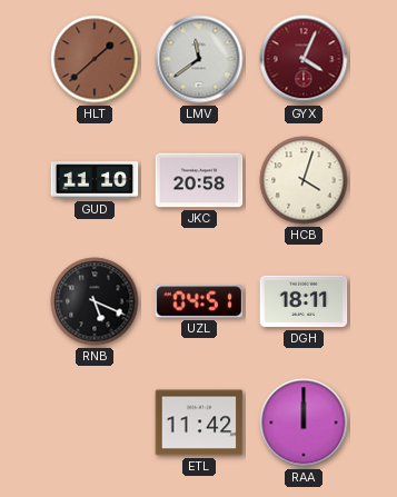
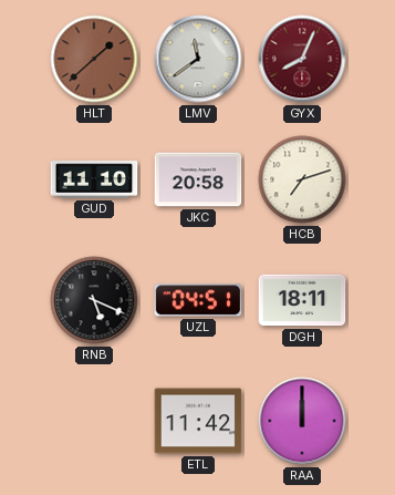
GYX: 4:04 -> 8:04 (302, 59)
HCB: 4:03 -> 7:12 (302, 179)
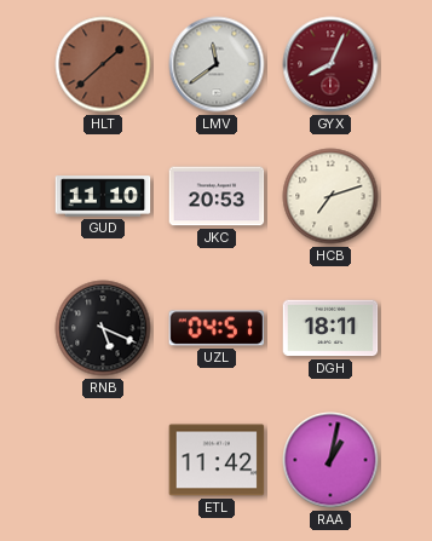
JKC: 20:58 -> 20:53 (217, 196)
RAA: 12:00 -> 1:02 (330, 460)
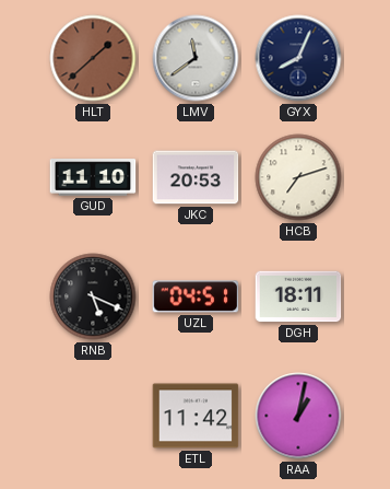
GYX dial: burgundy -> navy (298, 58)
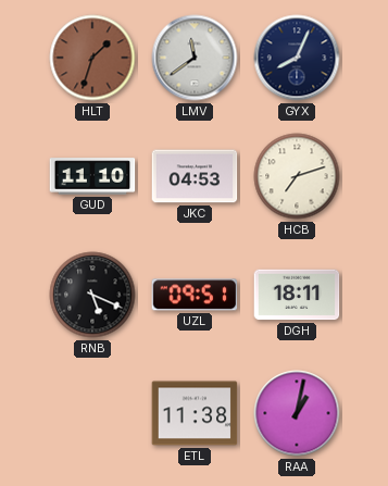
HLT: 1:38 -> 1:33 (92, 58)
JKC: 20:53 -> 04:53 (195, 176)
UZL: 04:51 -> 09:51 (195, 295)
ETL: 11:42 -> 11:38 (195, 413)
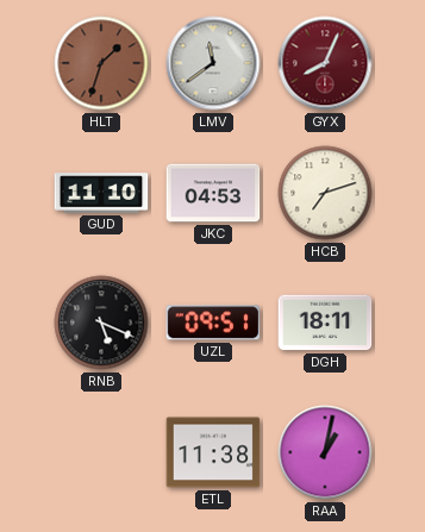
GYX dial: navy -> burgundy (325, 63)
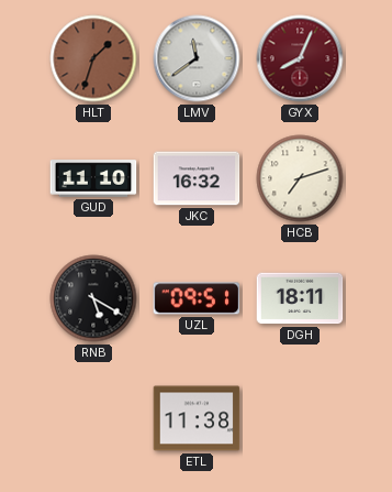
JKC: 04:53 -> 16:32 (197, 178)
RNB: 5:19 -> 5:20 (93, 298)
RAA: 1:02 -> none (325, 452)
